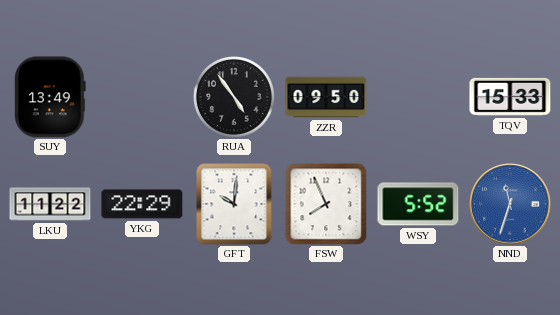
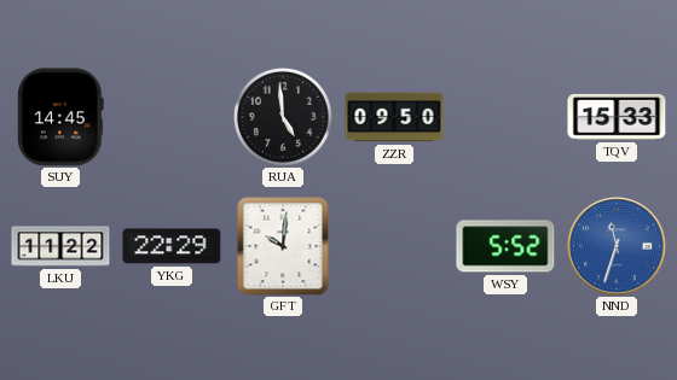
SUY: 13:49 -> 14:45 (60, 117)
RUA: 4:54 -> 4:59 (283, 117)
FSW: 7:56 -> none (326, 204)
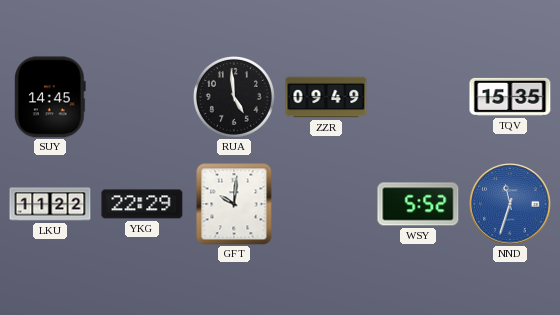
ZZR: 09:50 -> 09:49 (326, 97)
TQV: 15:33 -> 15:35 (510, 97)
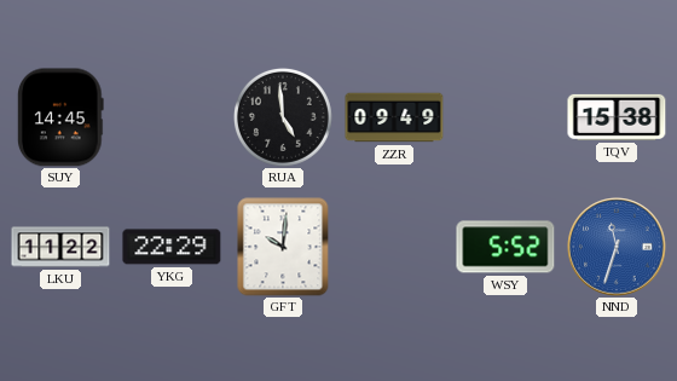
TQV: 15:35 -> 15:38 (617, 117)
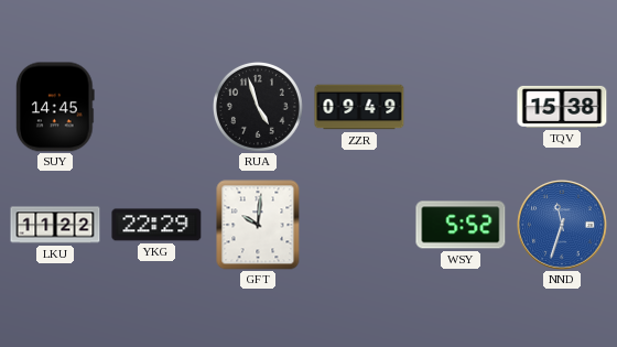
RUA: 4:59 -> 4:57 (258, 107)
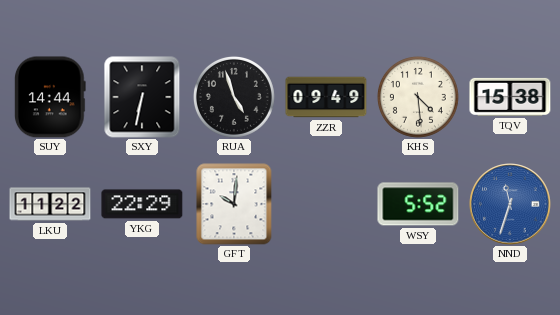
SUY: 14:45 -> 14:44 (50, 97)
SXY: none -> 6:32 (142, 97)
KHS: none -> 4:29 (418, 97)
